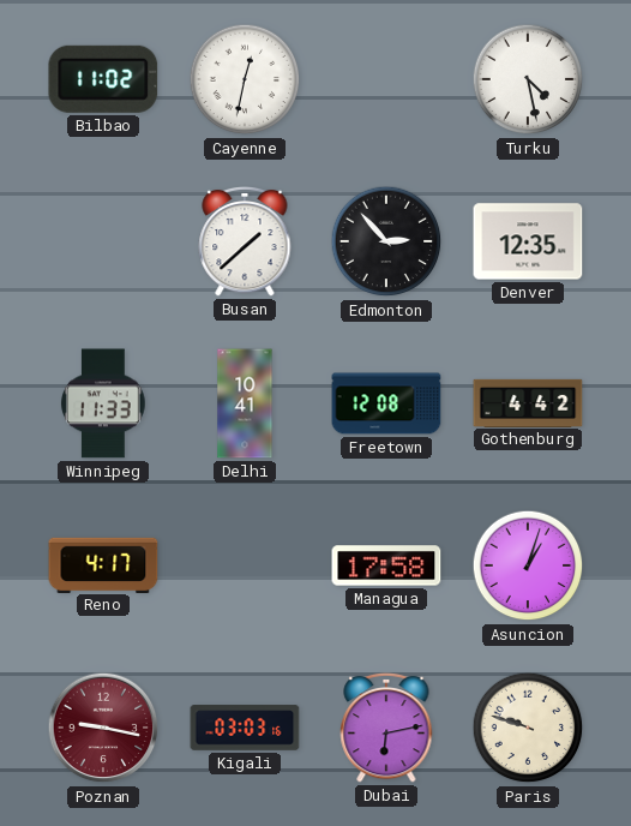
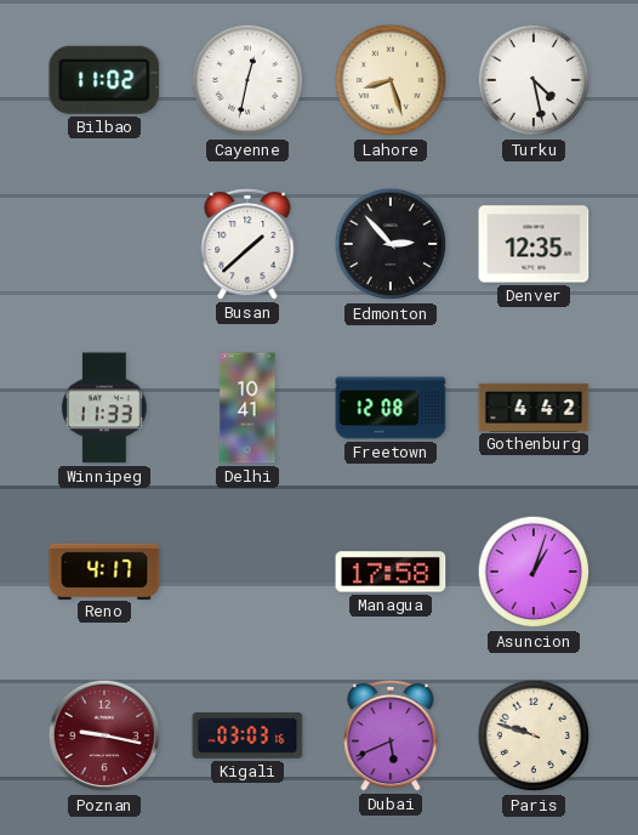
Lahore: none -> 8:27 (391, 80)
Dubai: 6:13 -> 5:41 (391, 735)
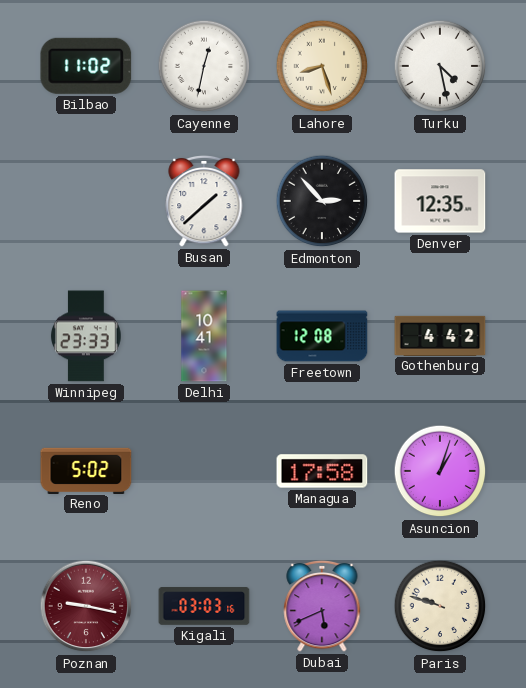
Winnipeg: 11:33 -> 23:33 (86, 336)
Reno: 4:17 -> 5:02 (86, 470)
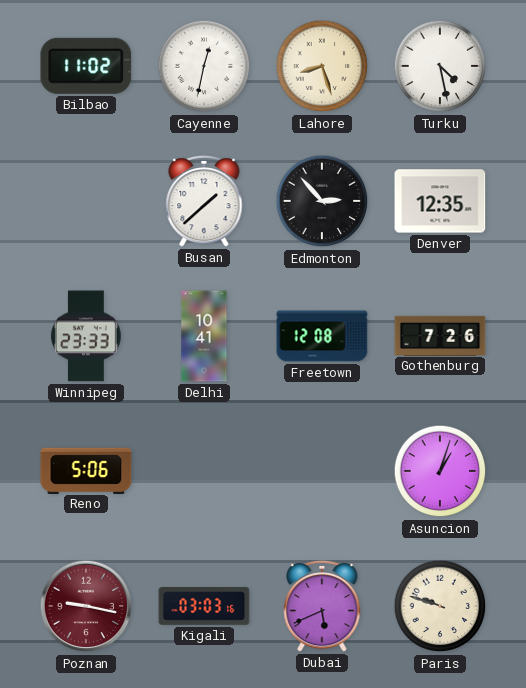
Gothenburg: 4:42 -> 7:26 (440, 335)
Reno: 5:02 -> 5:06 (86, 470)
Managua: 17:58 -> none (322, 471)
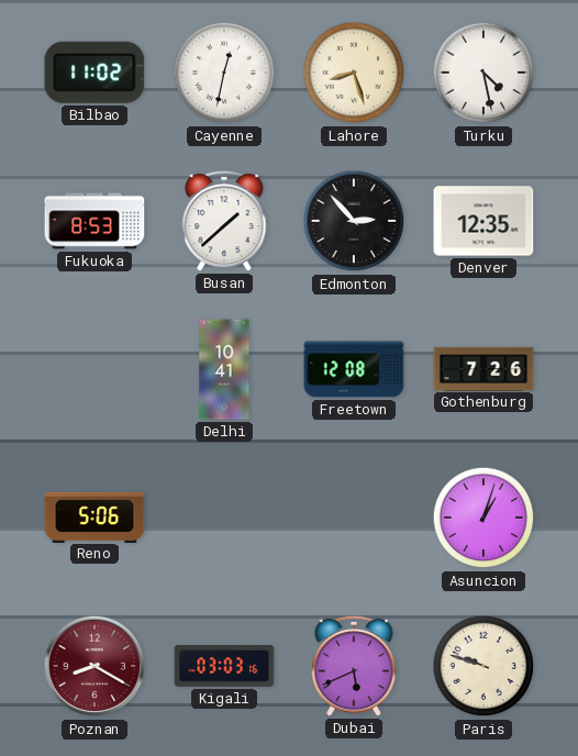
Fukuoka: none -> 8:53 (95, 221)
Winnipeg: 23:33 -> none (86, 336)
Poznan: 9:17 -> 8:20 (95, 666)
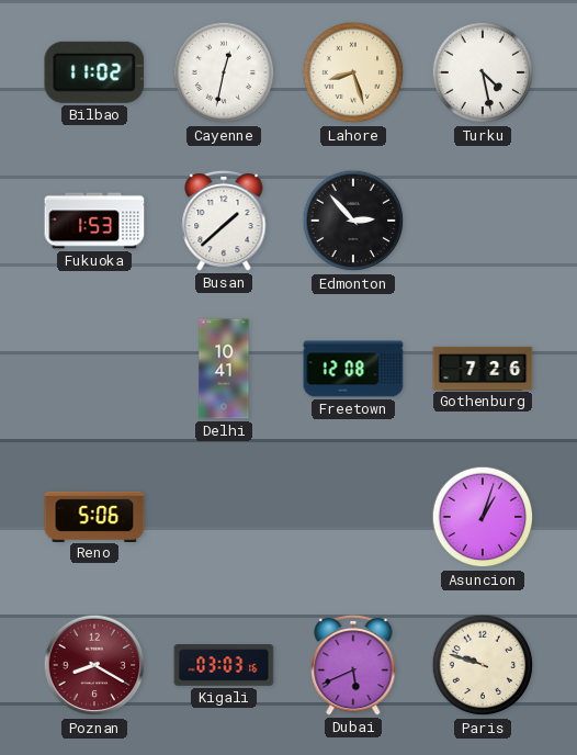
Fukuoka: 8:53 -> 1:53 (94, 221)
Denver: 12:35 -> none (483, 221)
